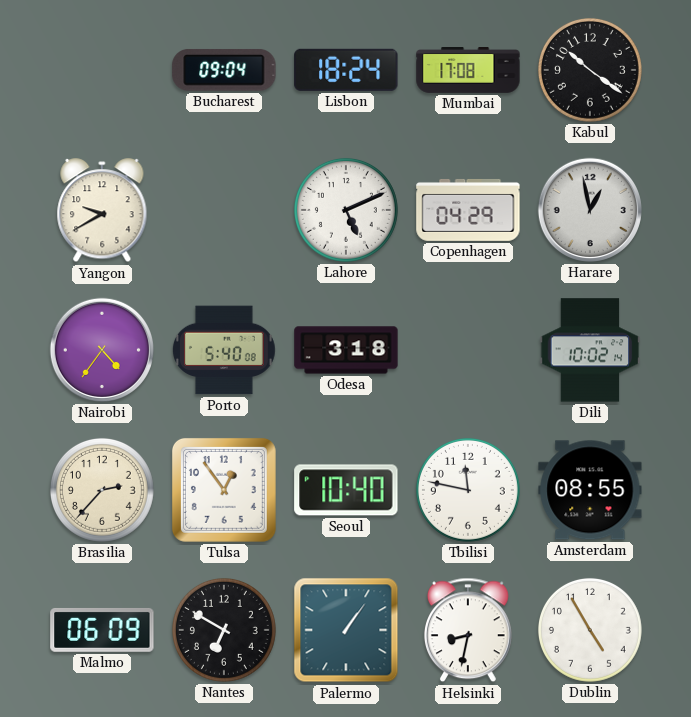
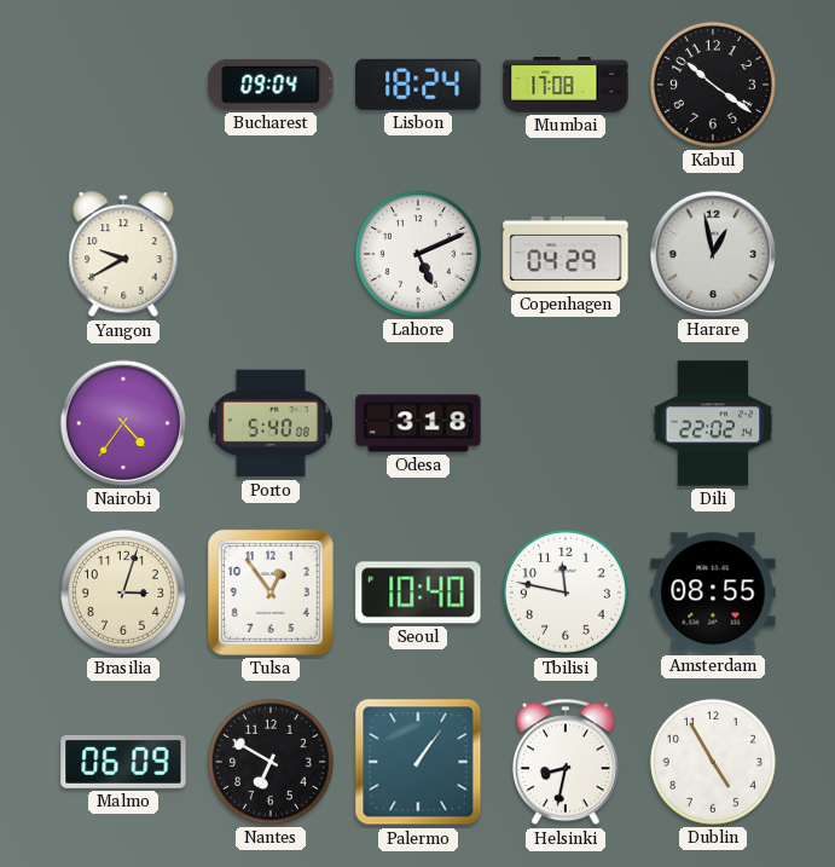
Dili: 10:02 -> 22:02 (713, 423)
Brasilia: 2:37 -> 3:03 (123, 593)
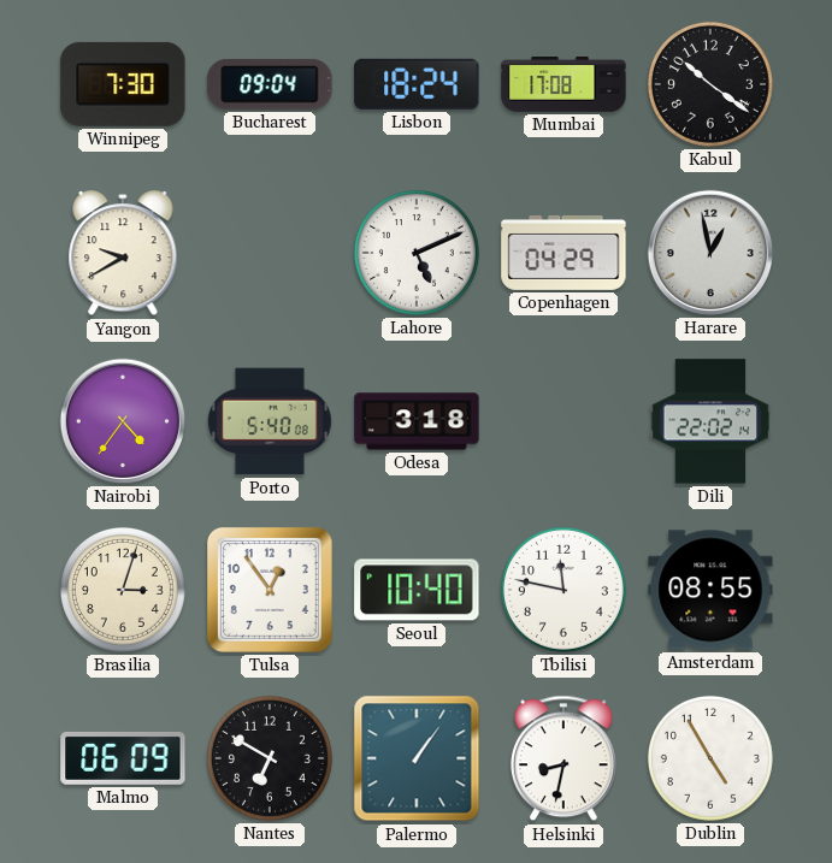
Winnipeg: none -> 7:30 (123, 84)
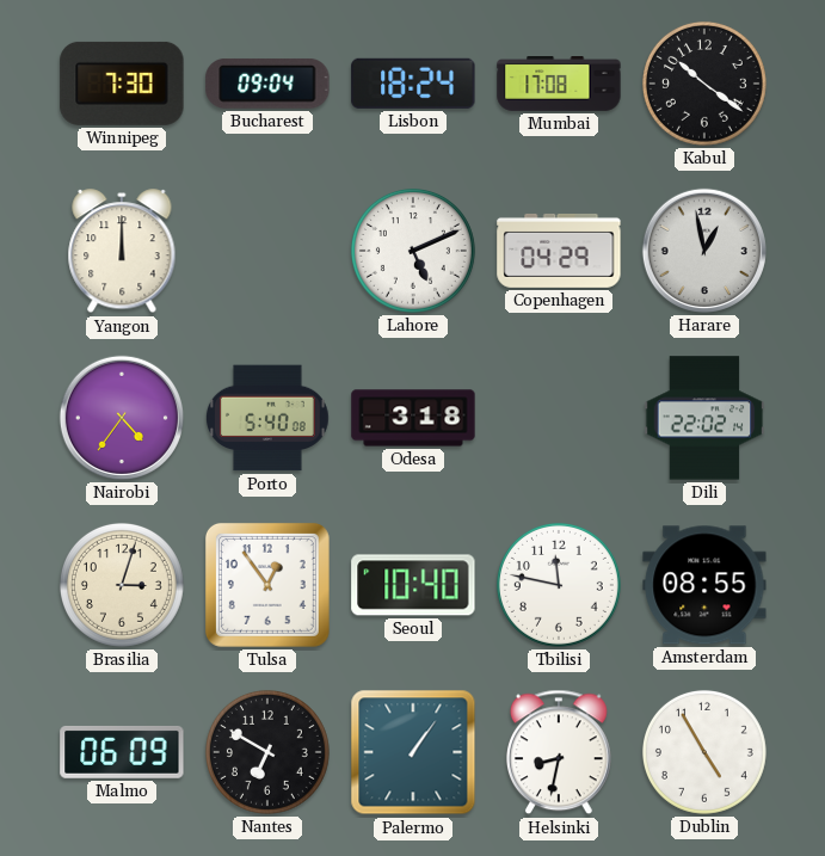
Yangon: 9:40 -> 12:00 (122, 252)
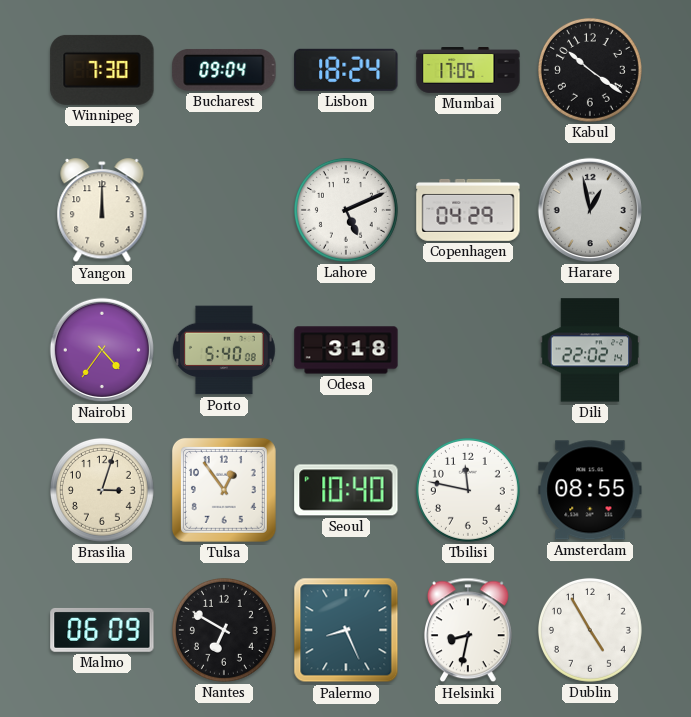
Mumbai: 17:08 -> 17:05 (468, 71)
Palermo: 1:06 -> 8:26 (346, 630)
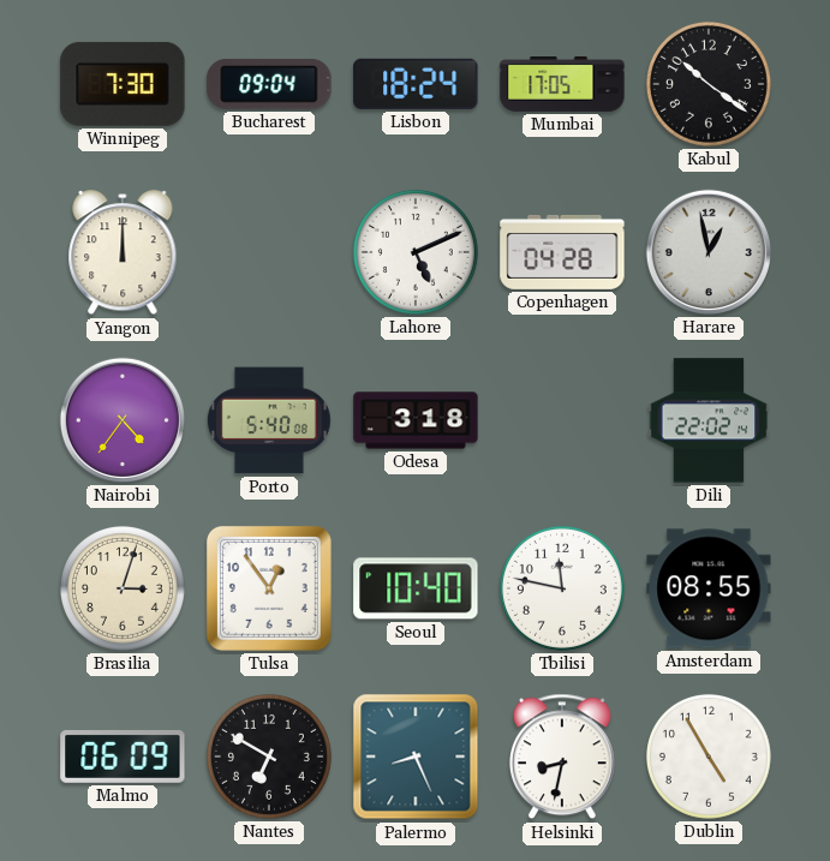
Copenhagen: 04:29 -> 04:28 (562, 252)
